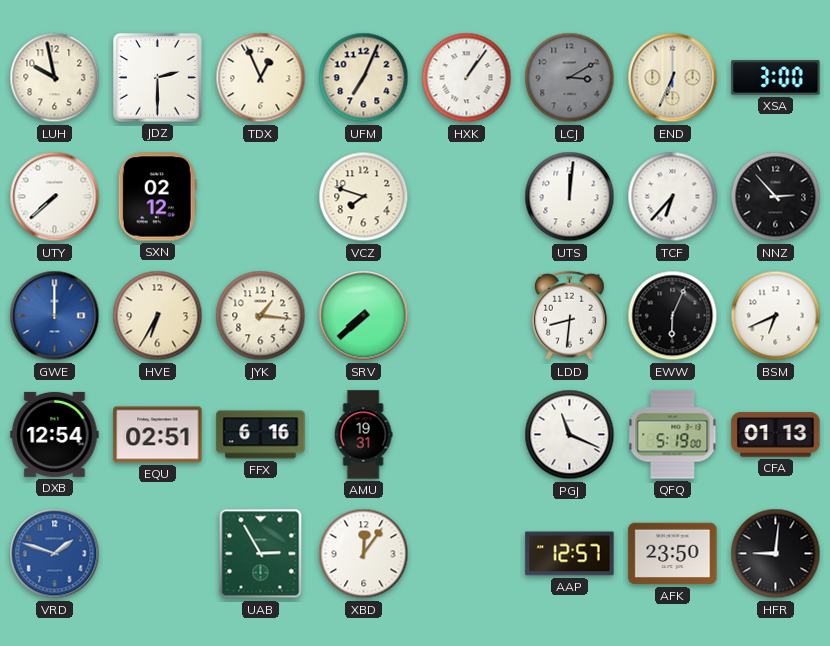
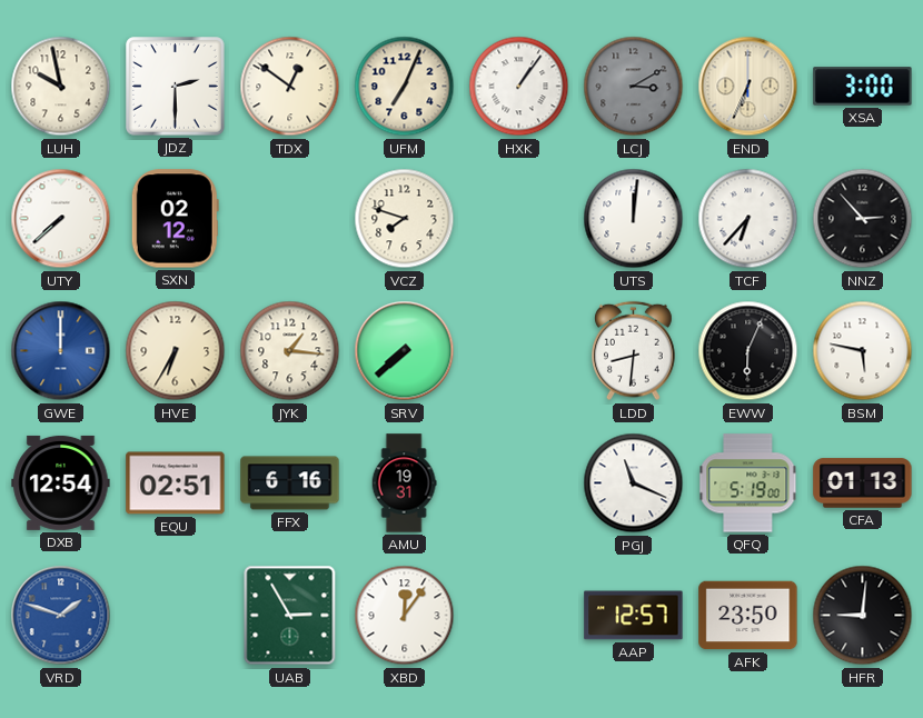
TDX: 12:56 -> 12:51 (290, 87)
BSM: 6:41 -> 5:47 (863, 351)
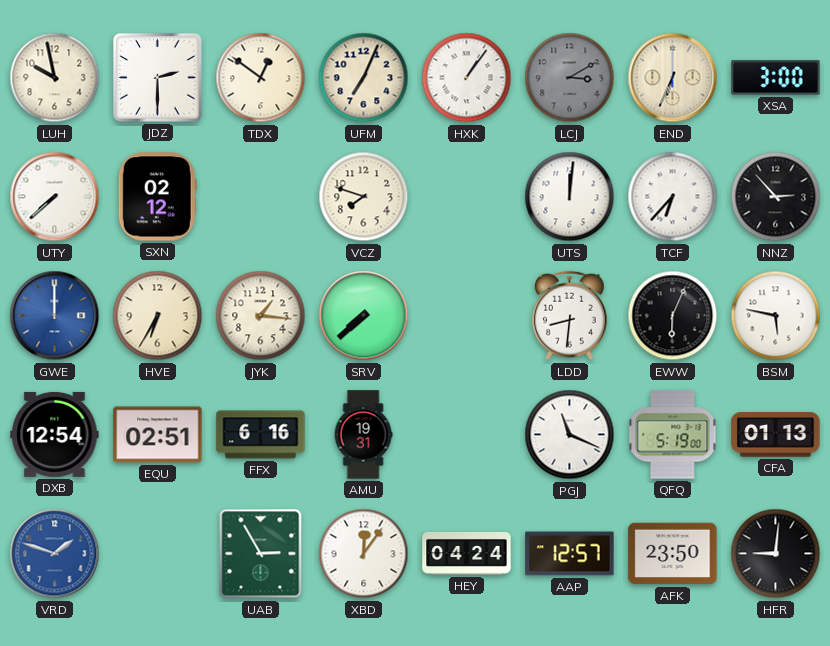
HEY: none -> 04:24 (467, 553)
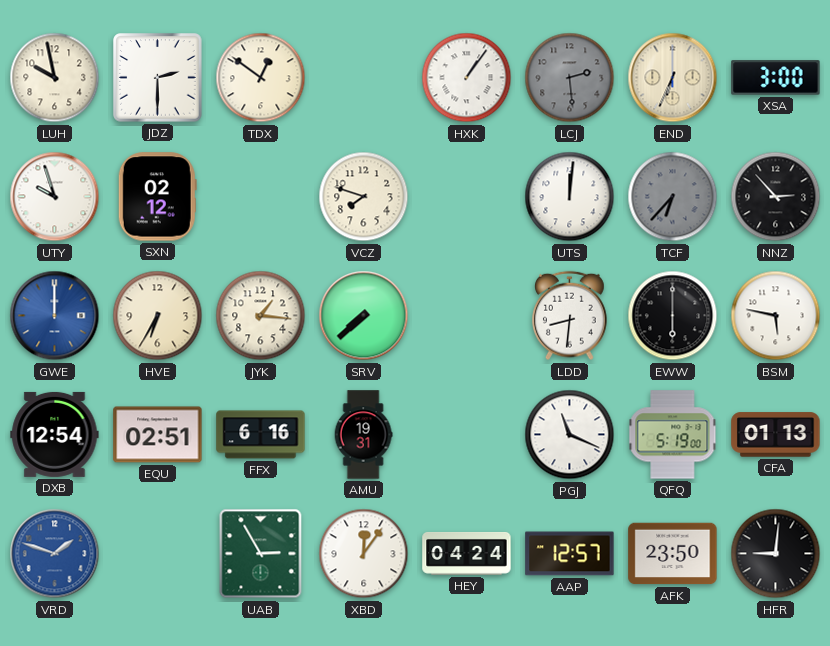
UFM: 7:04 -> none (364, 78)
LCJ: 3:10 -> 2:29 (570, 78)
UTY: 7:38 -> 9:57 (55, 197)
TCF dial: white -> grey (673, 197)
EWW: 6:04 -> 6:00 (673, 316)
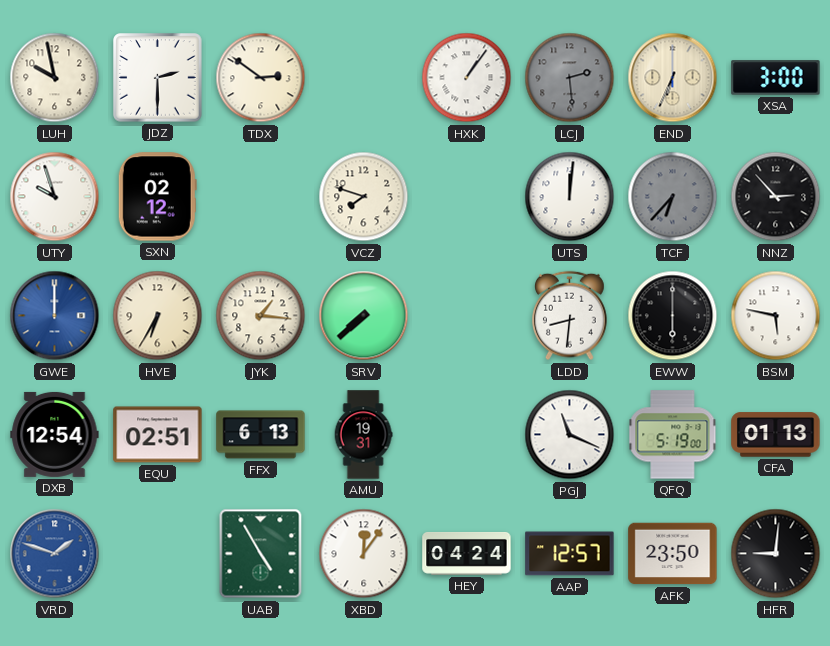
TDX: 12:51 -> 2:51 (261, 78)
FFX: 6:16 -> 6:13 (261, 435)
UAB: 2:55 -> 4:55 (261, 554)
